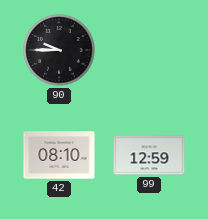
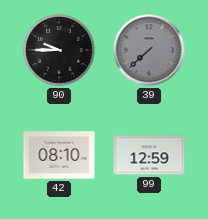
39: none -> 7:38 (149, 50)
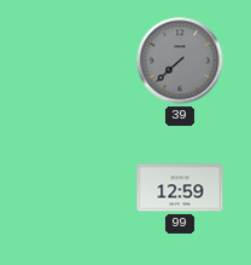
90: 9:45 -> none (59, 50)
42: 08:10 -> none (59, 155)
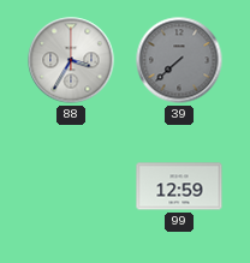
88: none -> 3:35 (71, 60)
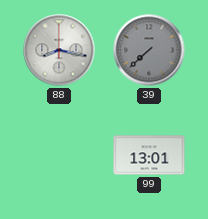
88: 3:35 -> 8:17 (59, 50)
99: 12:59 -> 13:01 (149, 155)
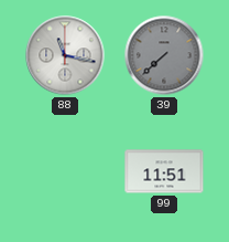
88: 8:17 -> 11:17 (65, 55)
99: 13:01 -> 11:51 (164, 171)
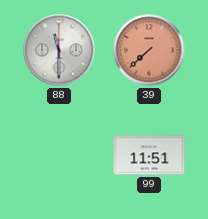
88: 11:17 -> 11:30 (59, 50)
39 dial: grey -> salmon (149, 50)
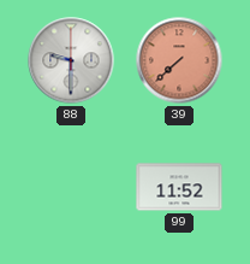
88: 11:30 -> 9:30 (71, 60)
99: 11:51 -> 11:52 (179, 187)
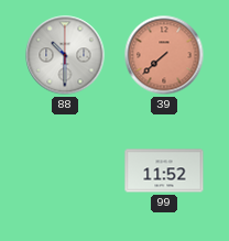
88: 9:30 -> 10:30 (65, 55)
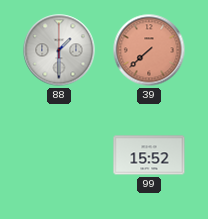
88: 10:30 -> 1:30 (59, 50)
99: 11:52 -> 15:52 (149, 155)
